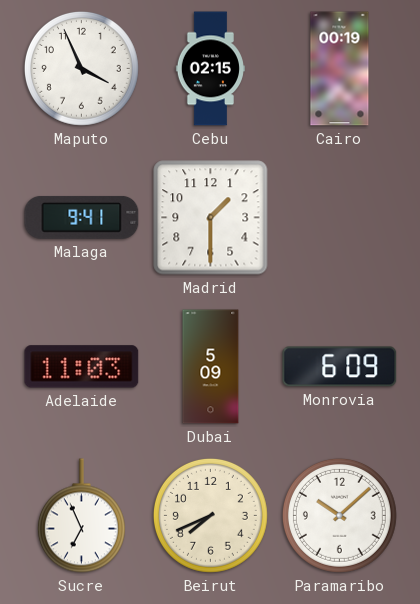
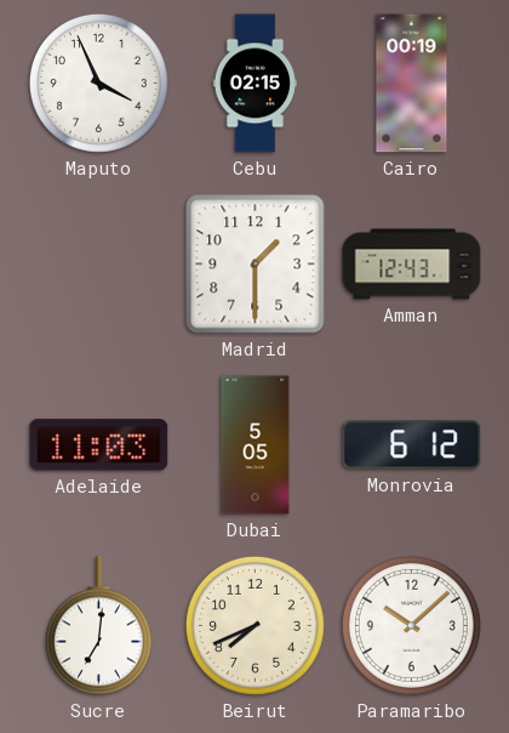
Malaga: 9:41 -> none (82, 217)
Amman: none -> 12:43 (412, 265)
Dubai: 5:09 -> 5:05 (256, 445)
Monrovia: 6:09 -> 6:12 (412, 445)
Sucre: 6:56 -> 7:01 (98, 626)
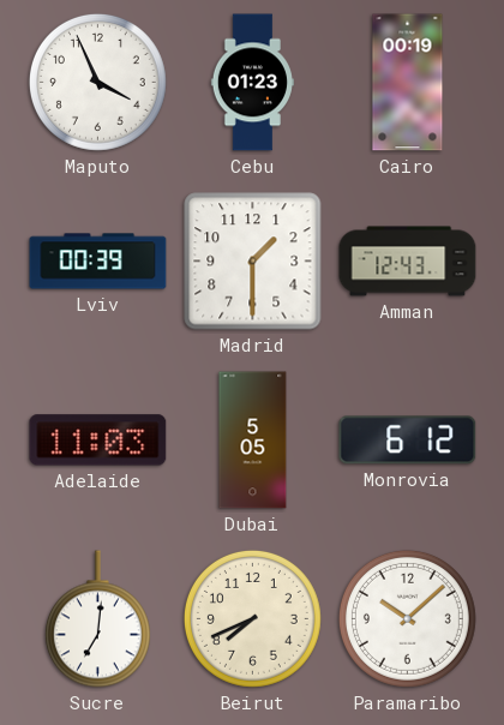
Cebu: 02:15 -> 01:23 (252, 83)
Lviv: none -> 00:39 (98, 262)
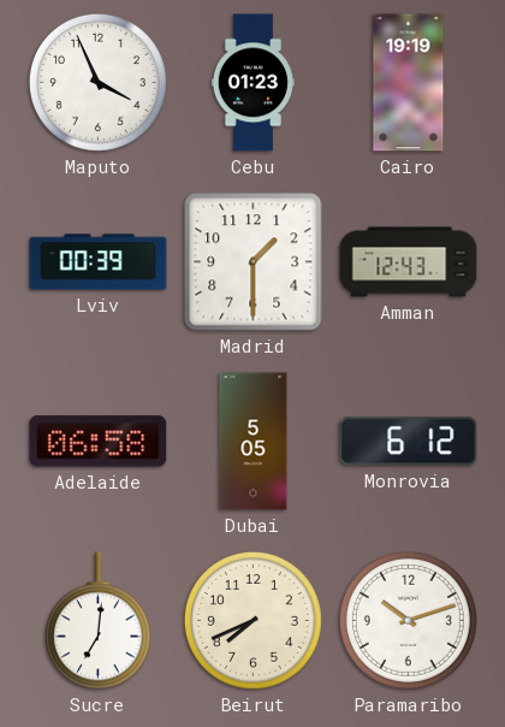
Cairo: 00:19 -> 19:19 (409, 83)
Adelaide: 11:03 -> 06:58 (99, 442)
Paramaribo: 10:08 -> 10:12 (408, 620)
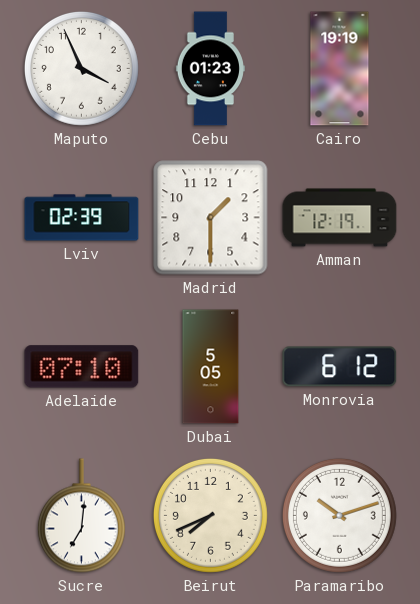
Lviv: 00:39 -> 02:39 (82, 218)
Amman: 12:43 -> 12:19 (340, 218)
Adelaide: 06:58 -> 07:10 (82, 367)
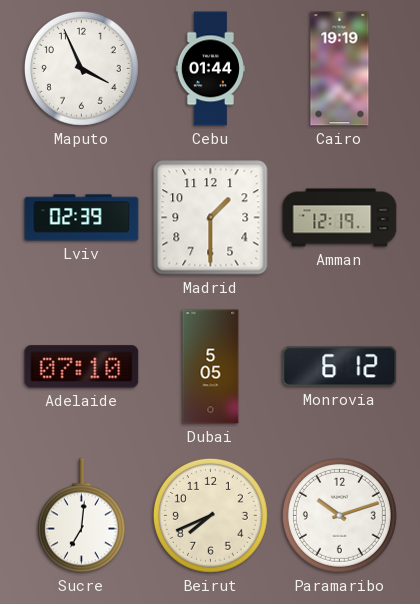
Cebu: 01:23 -> 01:44 (210, 69)
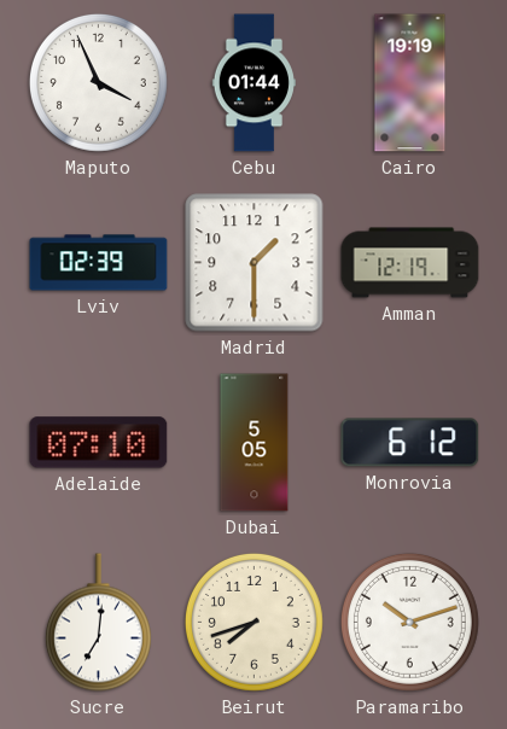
Beirut: 7:41 -> 7:42 (253, 622)
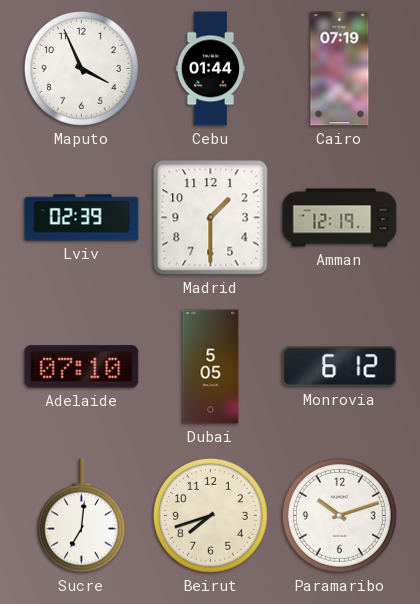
Cairo: 19:19 -> 07:19 (340, 69)
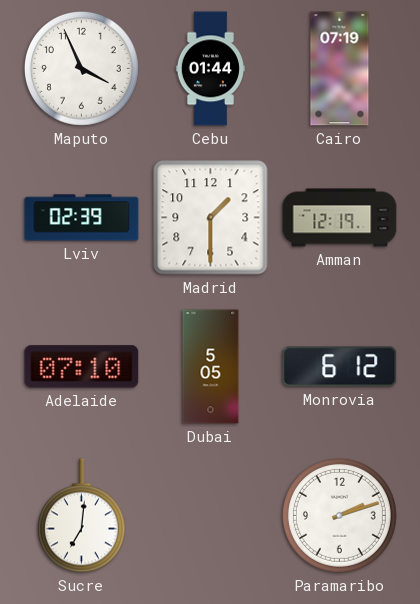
Beirut: 7:42 -> none (210, 515)
Paramaribo: 10:12 -> 2:12 (339, 515)
